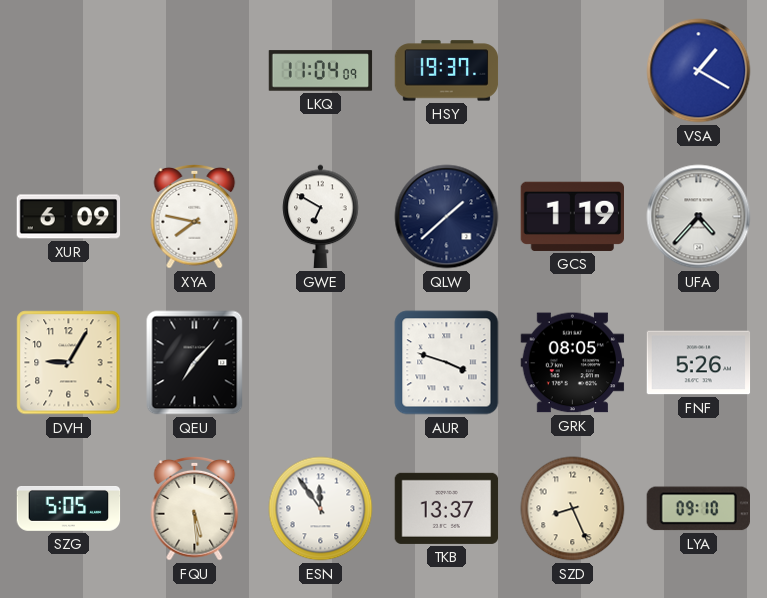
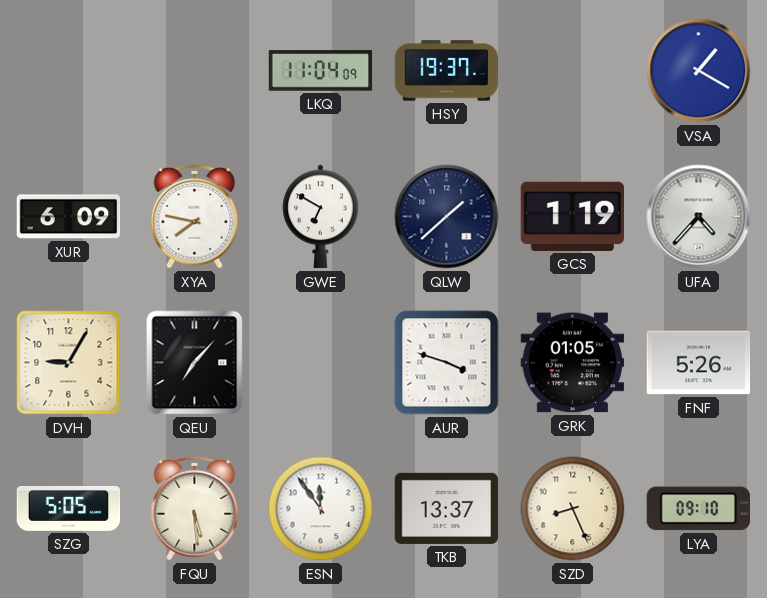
GRK: 08:05 -> 01:05 (573, 363)
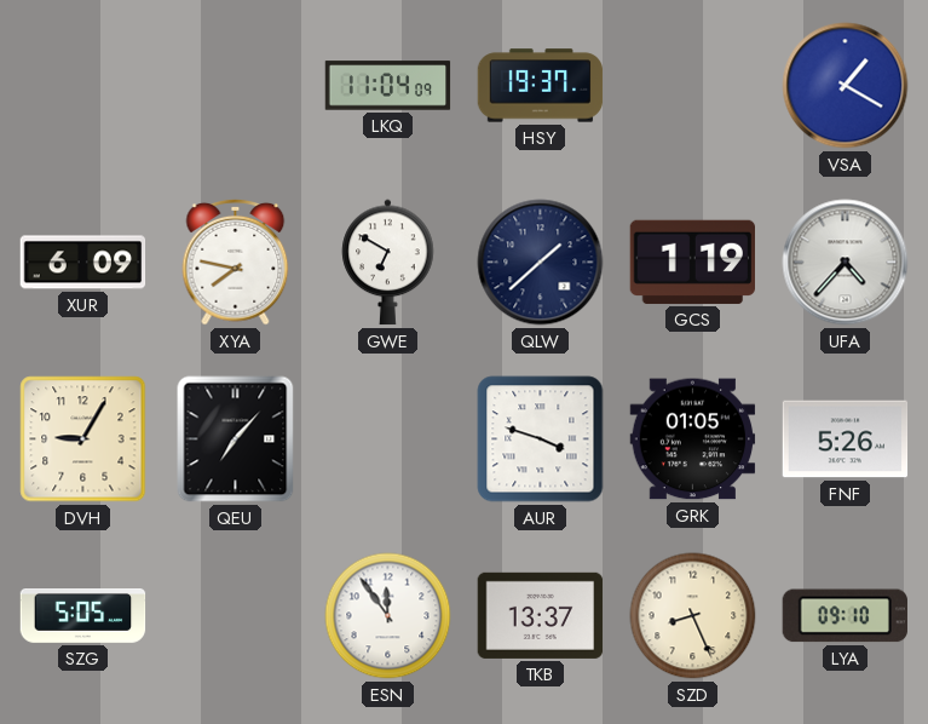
FQU: 5:29 -> none (195, 508)
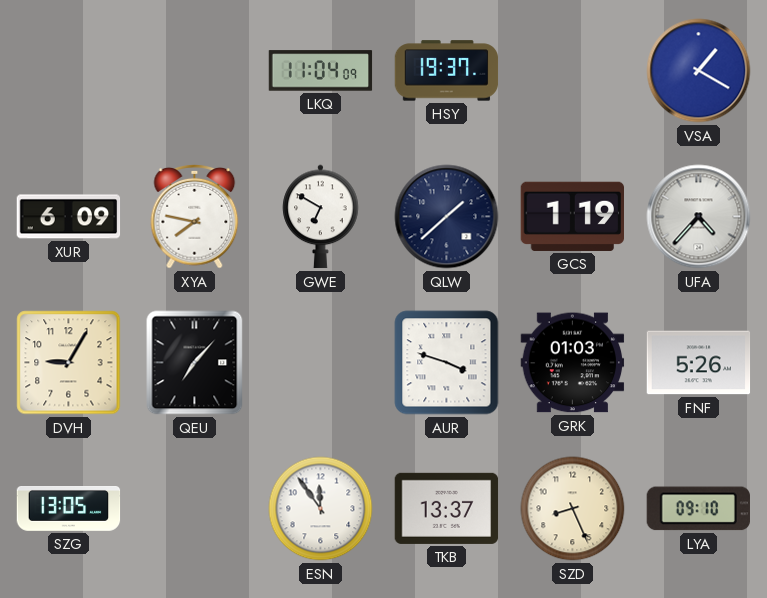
GRK: 01:05 -> 01:03 (573, 363)
SZG: 5:05 -> 13:05 (69, 509)
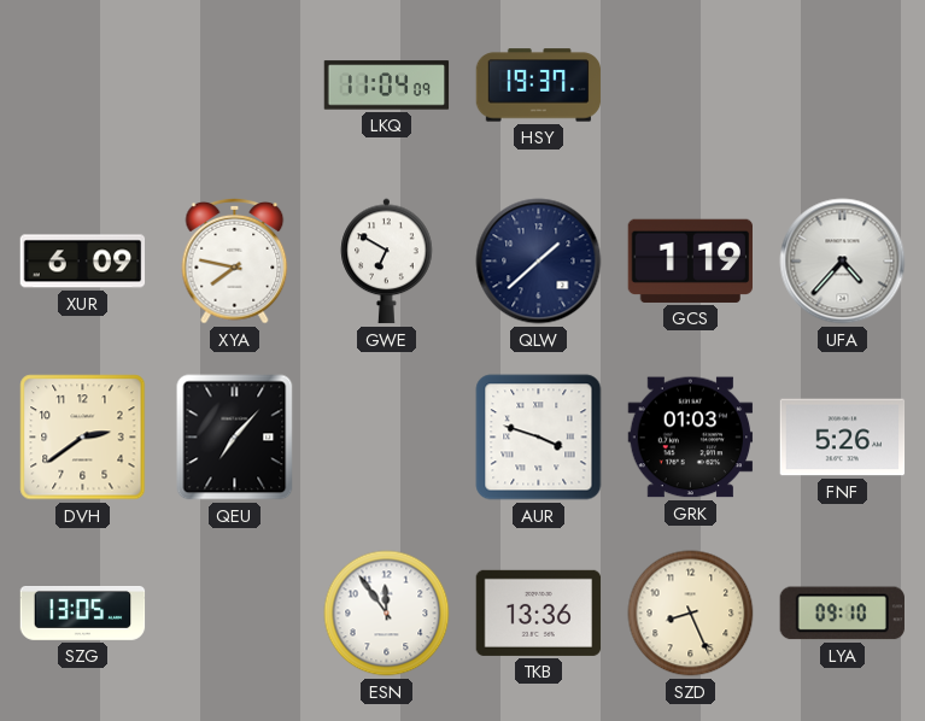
VSA: 1:20 -> none (699, 71)
DVH: 9:05 -> 2:39 (83, 438)
TKB: 13:37 -> 13:36 (539, 612)
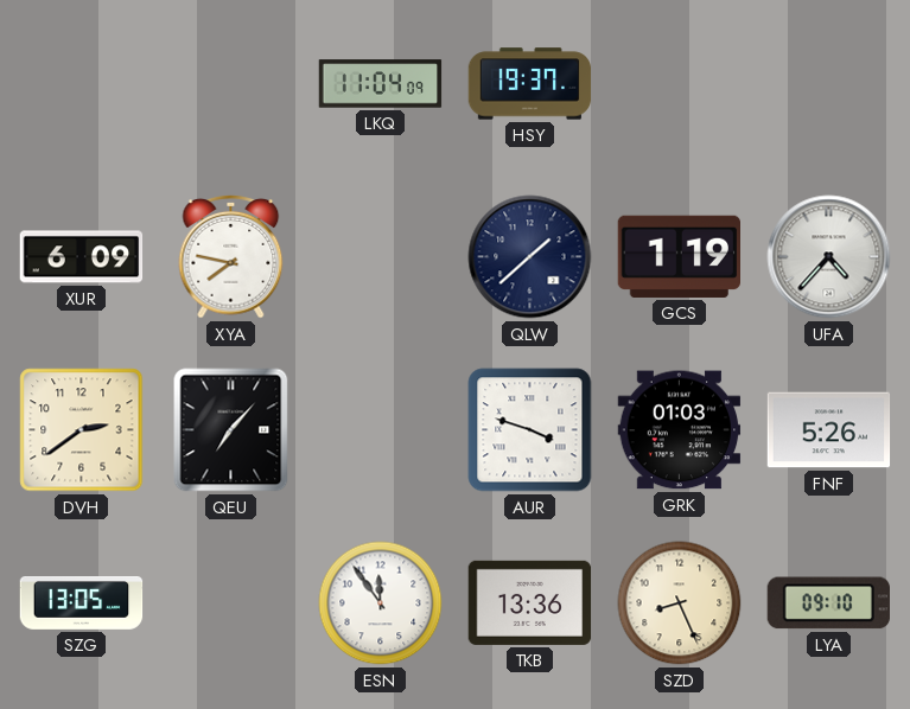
GWE: 6:50 -> none (387, 262)
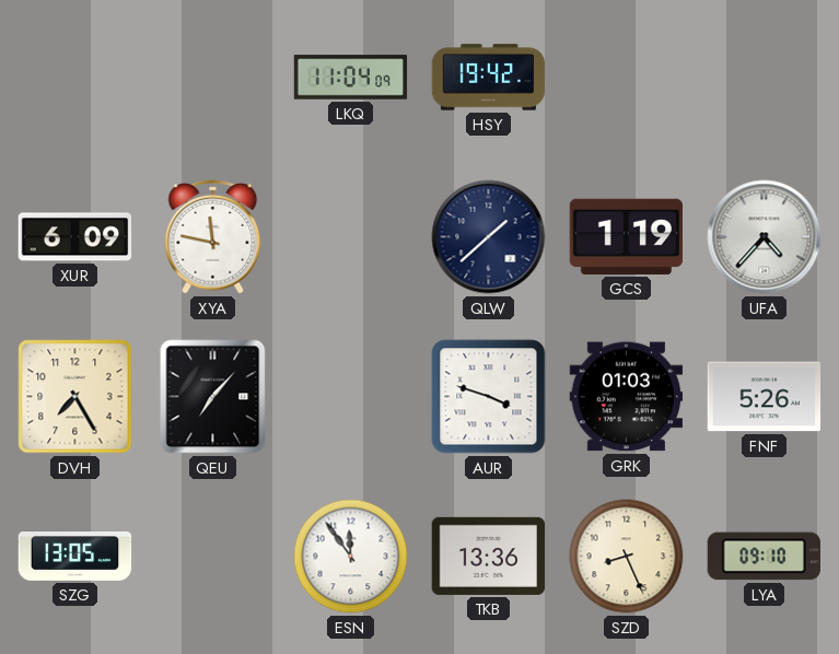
HSY: 19:37 -> 19:42 (489, 78)
XYA: 7:47 -> 11:47 (213, 236)
DVH: 2:39 -> 7:25 (75, 397)
